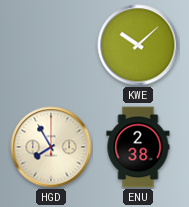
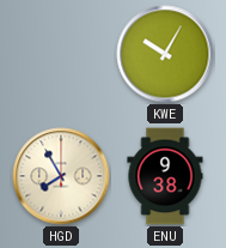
KWE: 10:08 -> 10:05 (165, 54)
ENU: 2:38 -> 9:38 (165, 176)
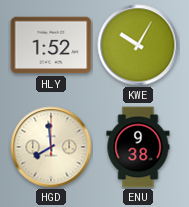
HLY: none -> 1:52 (51, 45)
HGD: 7:55 -> 7:59 (51, 147)
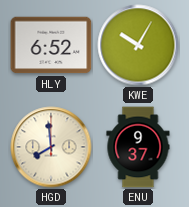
HLY: 1:52 -> 6:52 (51, 45)
ENU: 9:38 -> 9:37 (138, 147)
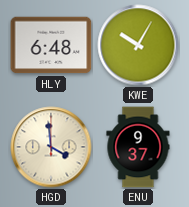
HLY: 6:52 -> 6:48 (51, 45)
HGD: 7:59 -> 3:59 (51, 147)
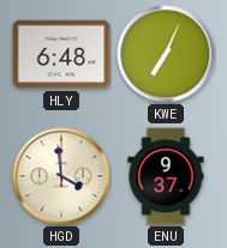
KWE: 10:05 -> 7:04 (166, 54)
